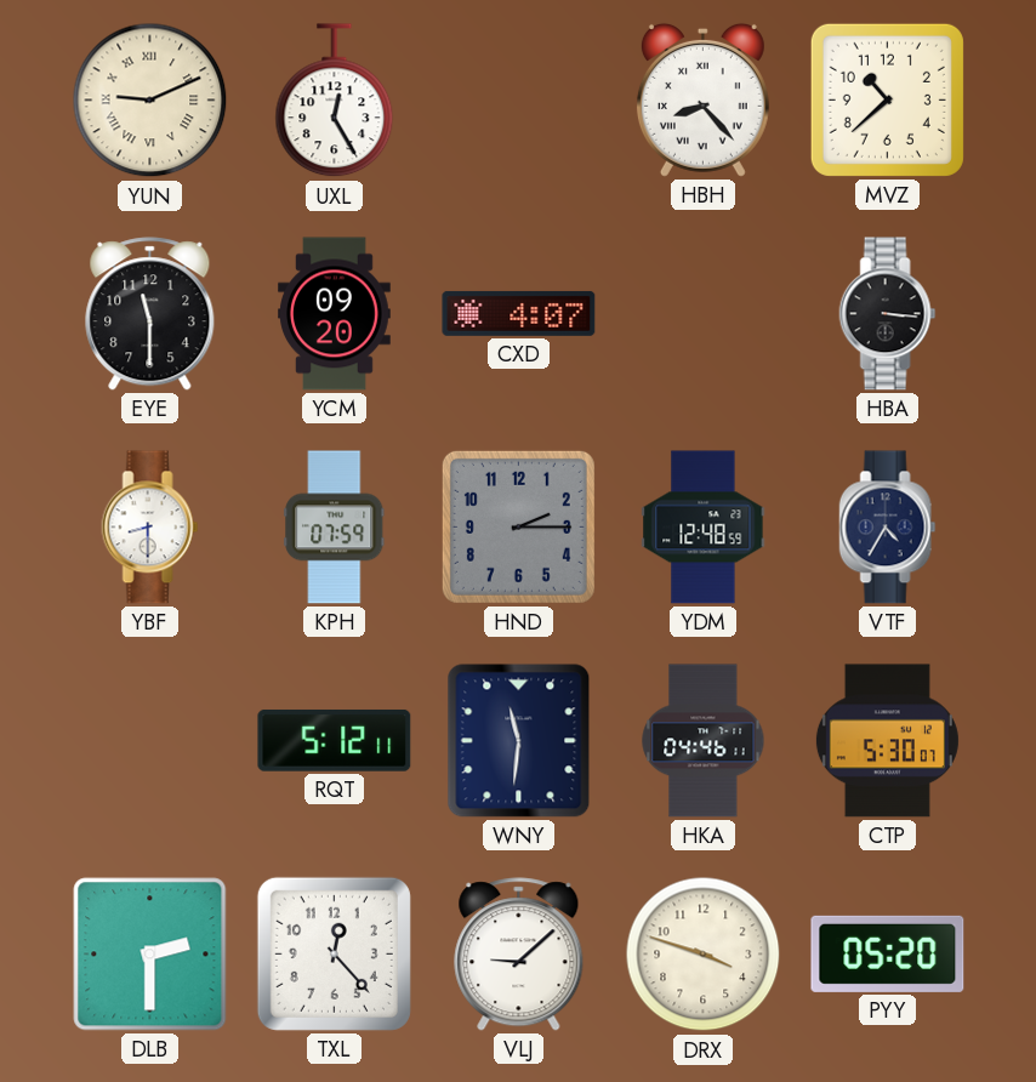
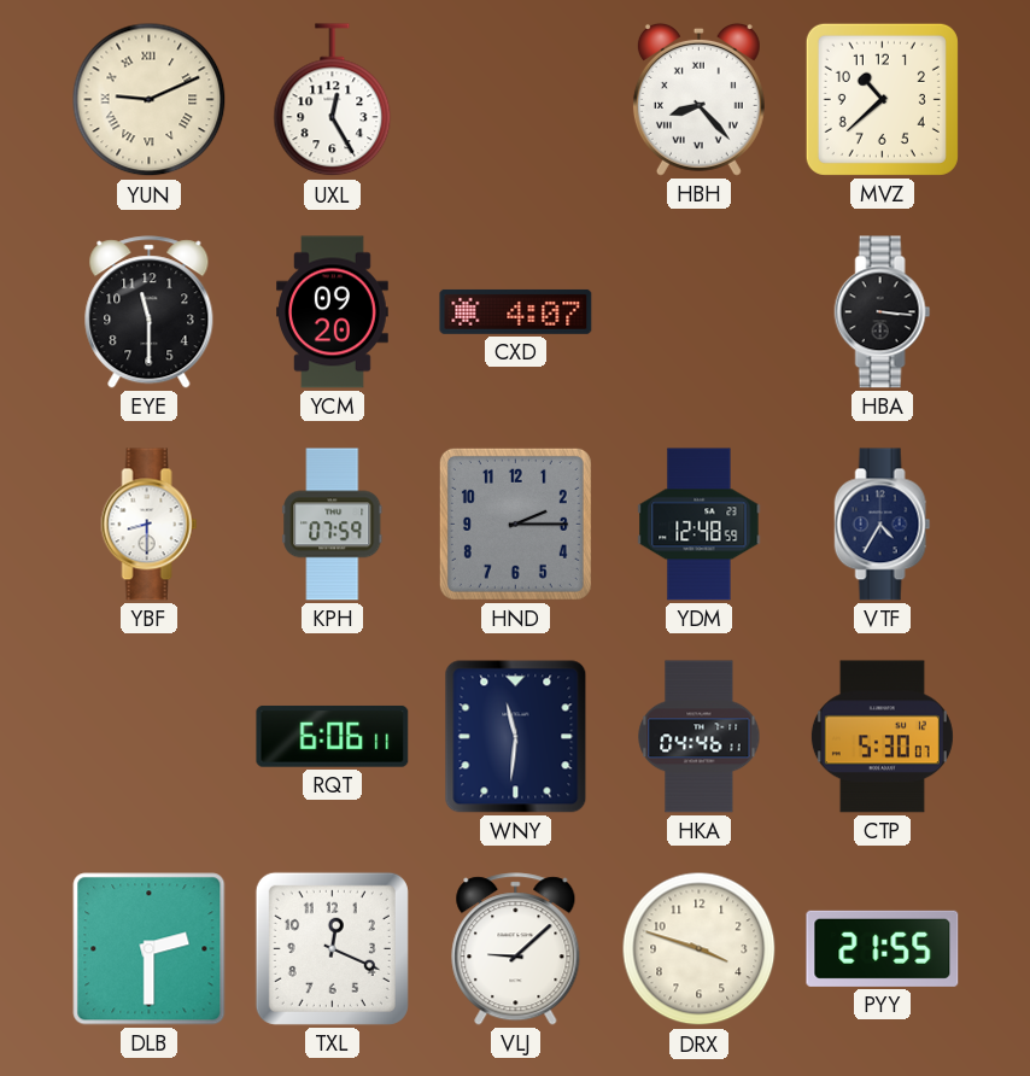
RQT: 5:12 -> 6:06 (333, 736)
TXL: 12:23 -> 12:19 (332, 948)
PYY: 05:20 -> 21:55 (883, 948)
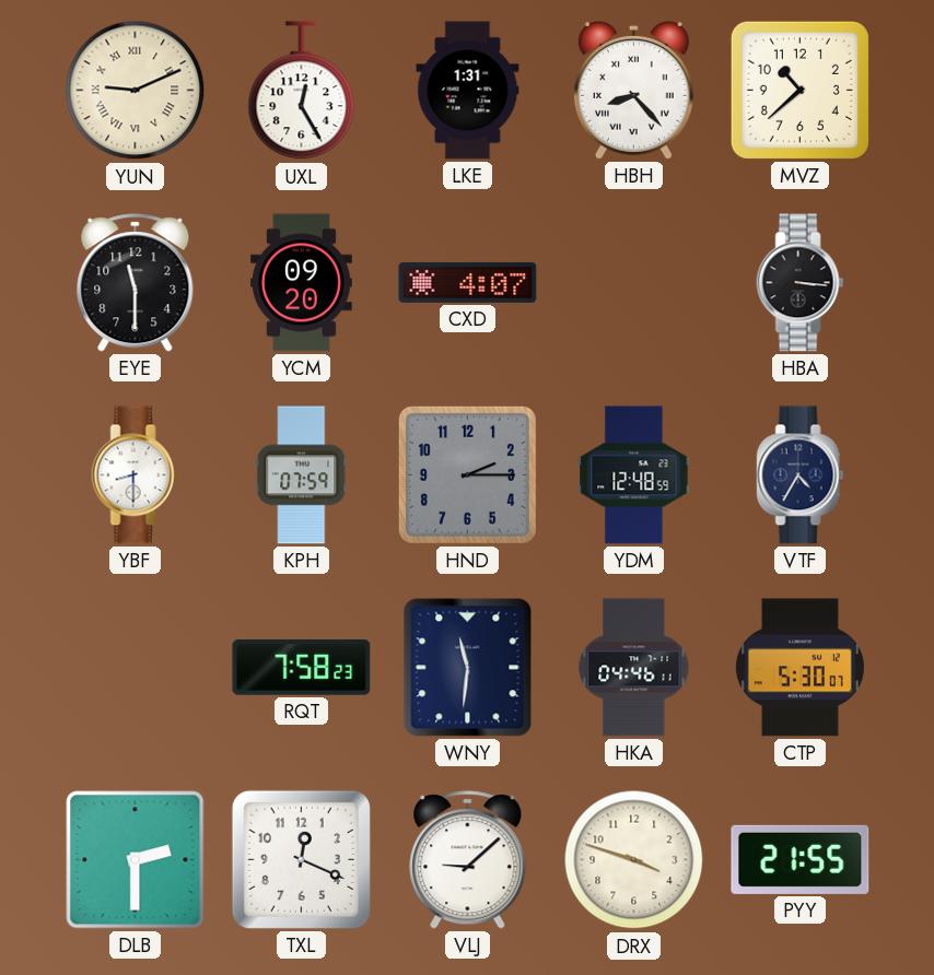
LKE: none -> 1:31 (468, 91)
RQT: 6:06 -> 7:58 (302, 667)
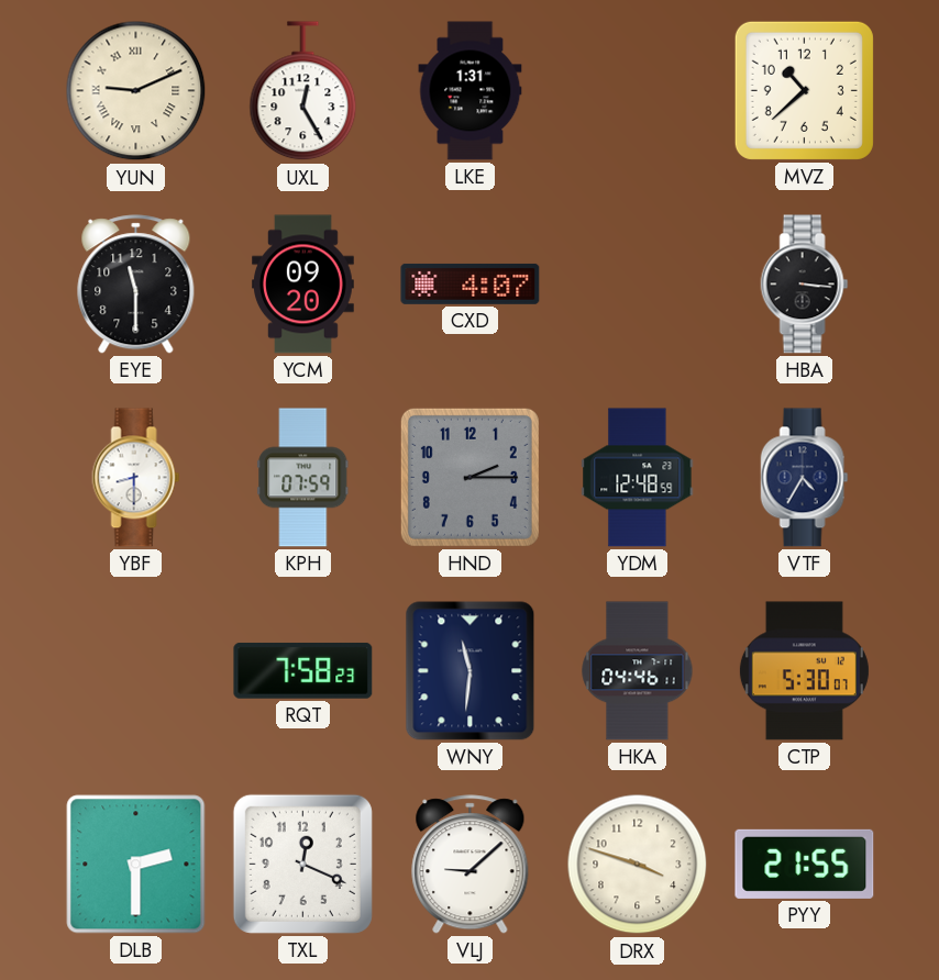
HBH: 8:23 -> none (633, 90)
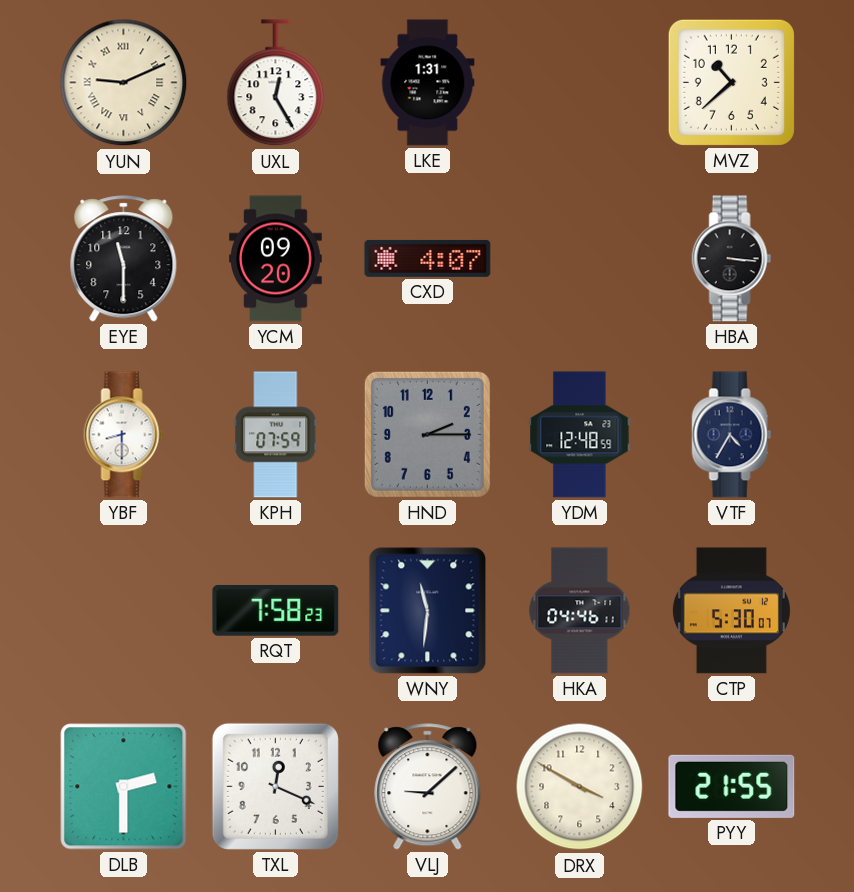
DRX: 3:48 -> 3:50 (580, 787)
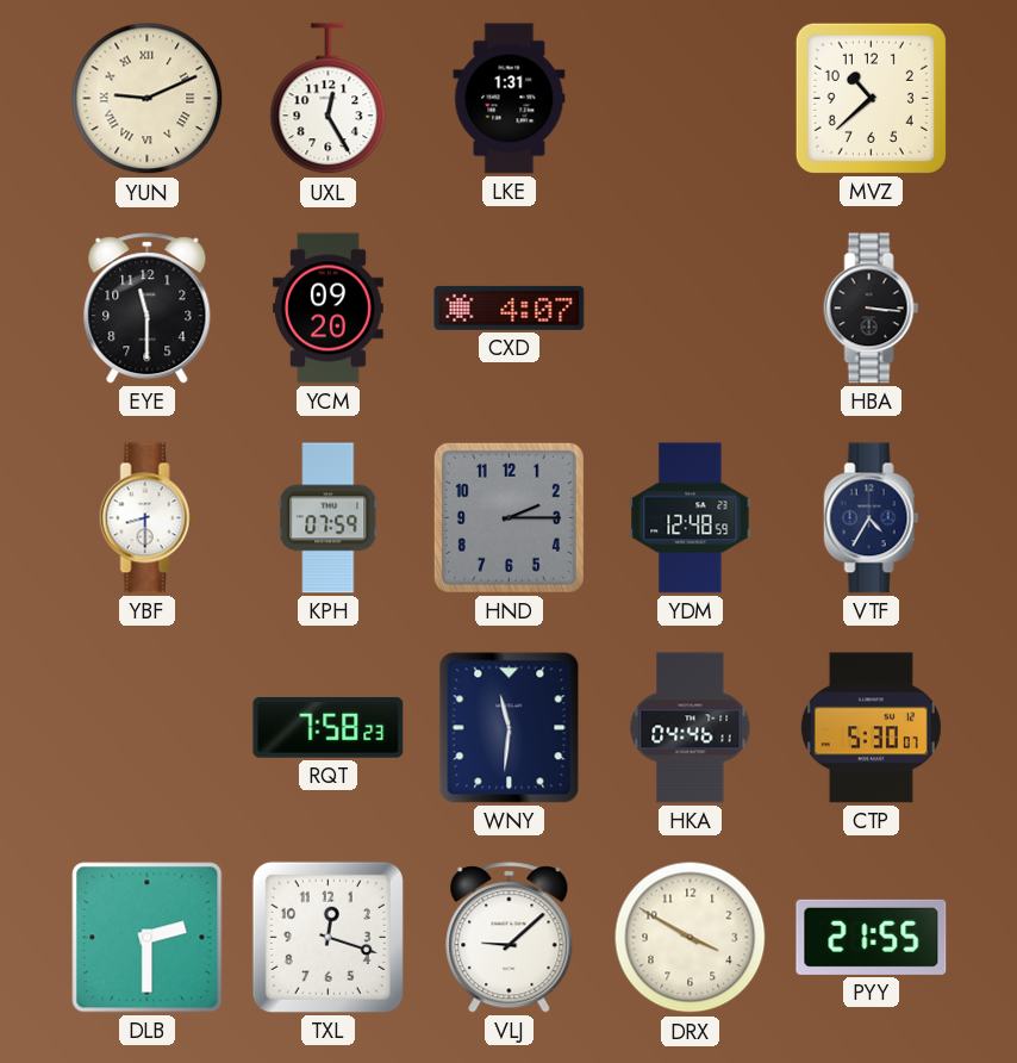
TXL: 12:19 -> 12:18 (327, 937)
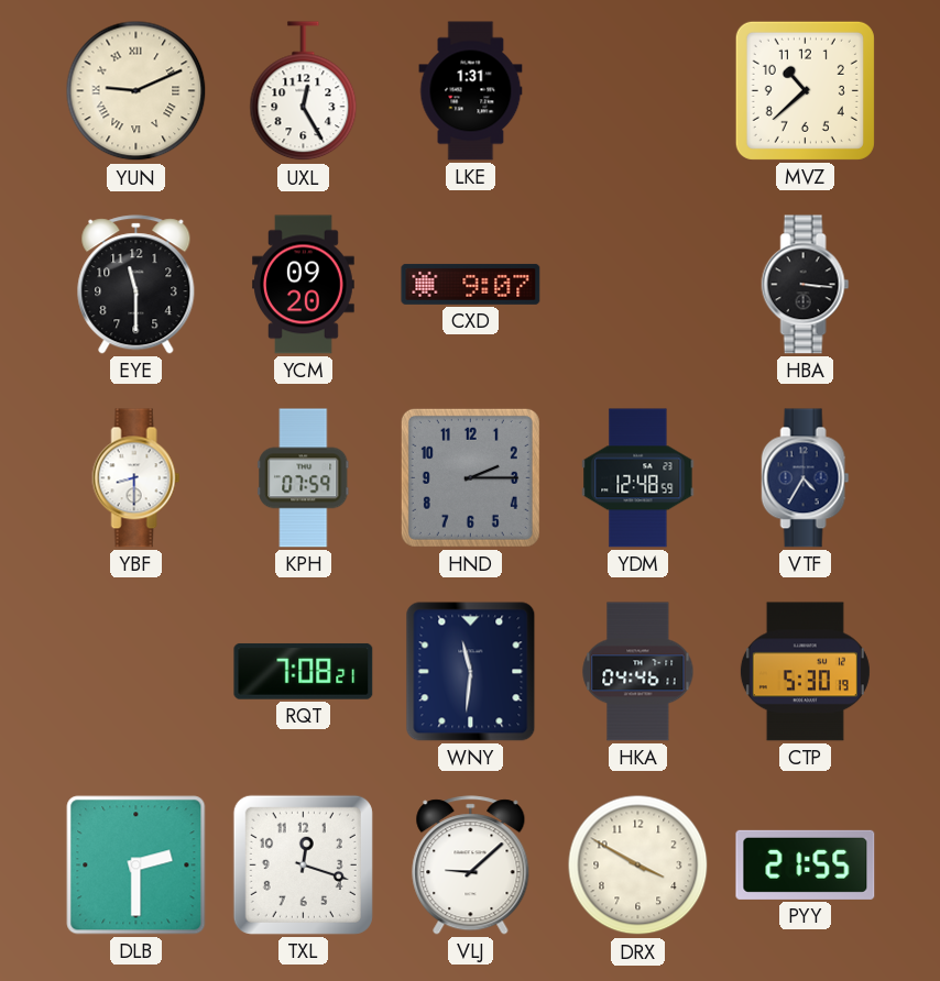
CXD: 4:07 -> 9:07 (471, 284)
RQT: 7:58 -> 7:08 (304, 671)
CTP: 5:30:07 -> 5:30:19 (805, 672)
